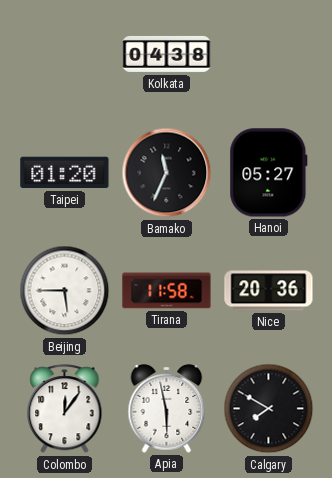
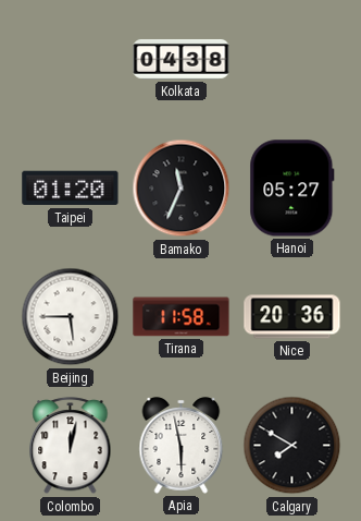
Colombo: 12:06 -> 12:02 (71, 446)
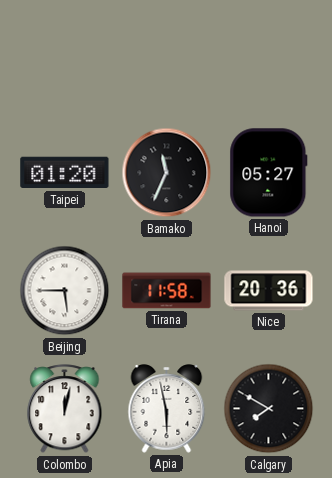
Kolkata: 04:38 -> none (182, 59)
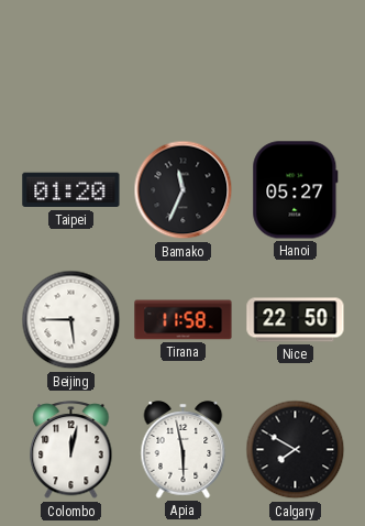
Nice: 20:36 -> 22:50 (296, 320)
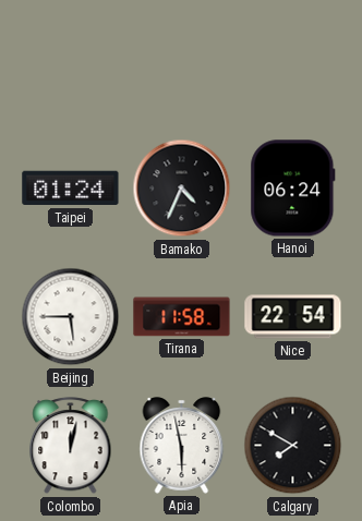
Taipei: 01:20 -> 01:24 (71, 189)
Bamako: 11:34 -> 4:34 (182, 189)
Hanoi: 05:27 -> 06:24 (293, 189)
Nice: 22:50 -> 22:54 (293, 317)
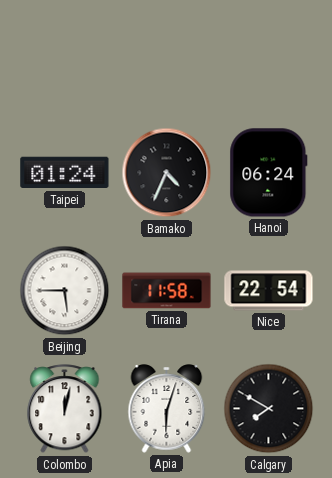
Apia: 5:58 -> 6:03 (167, 409)
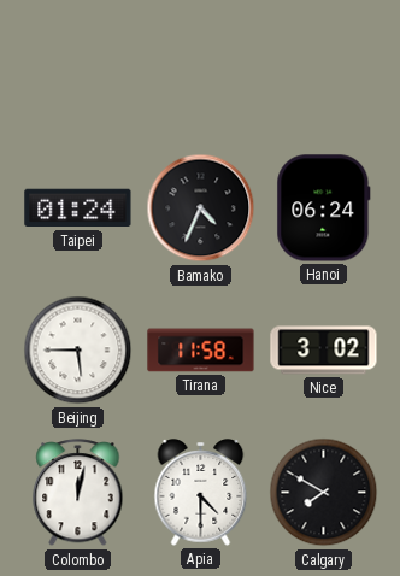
Nice: 22:54 -> 3:02 (324, 351)
Apia: 6:03 -> 4:30 (201, 493)
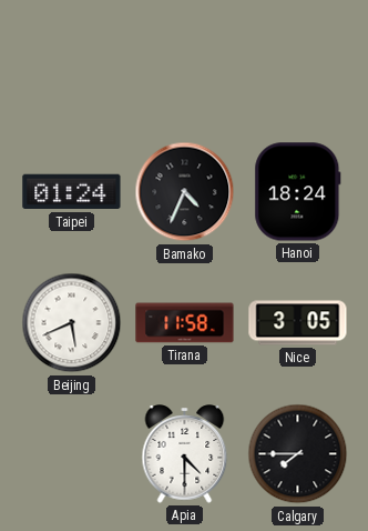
Hanoi: 06:24 -> 18:24 (298, 192)
Beijing: 5:45 -> 5:41 (72, 323)
Nice: 3:02 -> 3:05 (298, 323)
Colombo: 12:02 -> none (78, 493)
Calgary: 7:50 -> 7:45 (298, 454)
